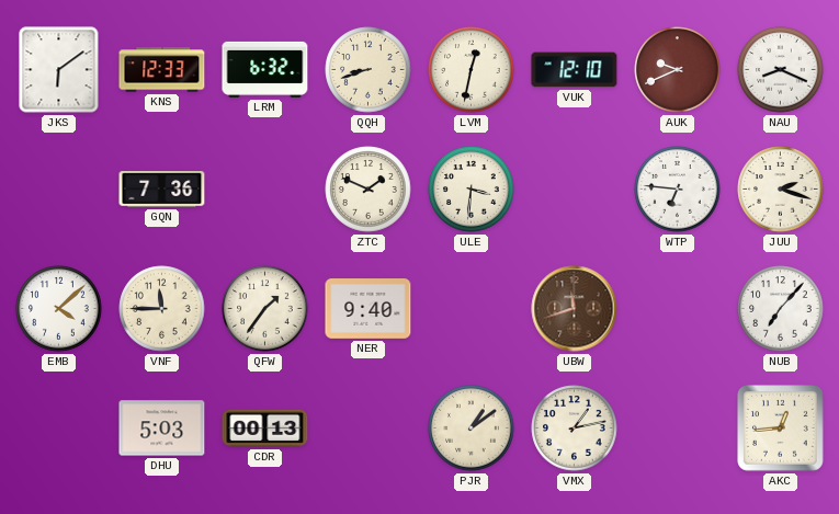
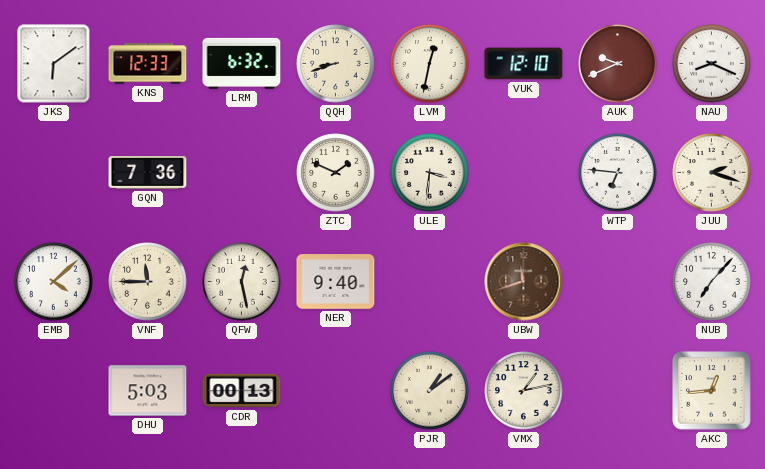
QFW: 1:36 -> 12:28 (242, 282)
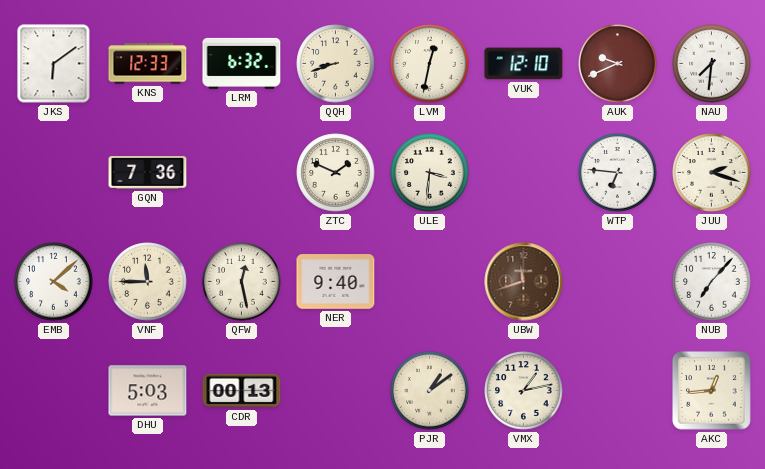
NAU: 8:19 -> 7:31 (712, 64)
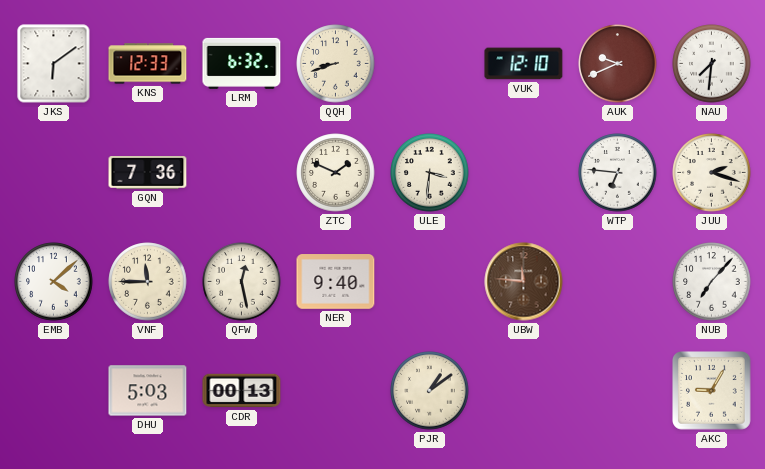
LVM: 12:32 -> none (430, 64)
UBW: 11:42 -> 11:46 (524, 282)
VMX: 1:13 -> none (524, 391)
AKC: 12:44 -> 9:05 (712, 391)
